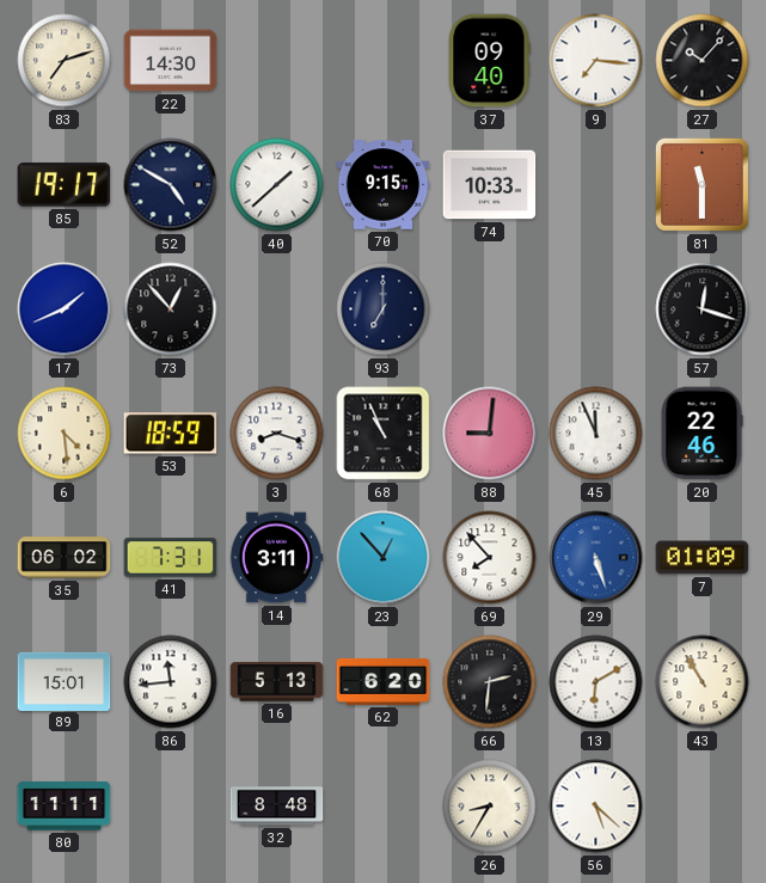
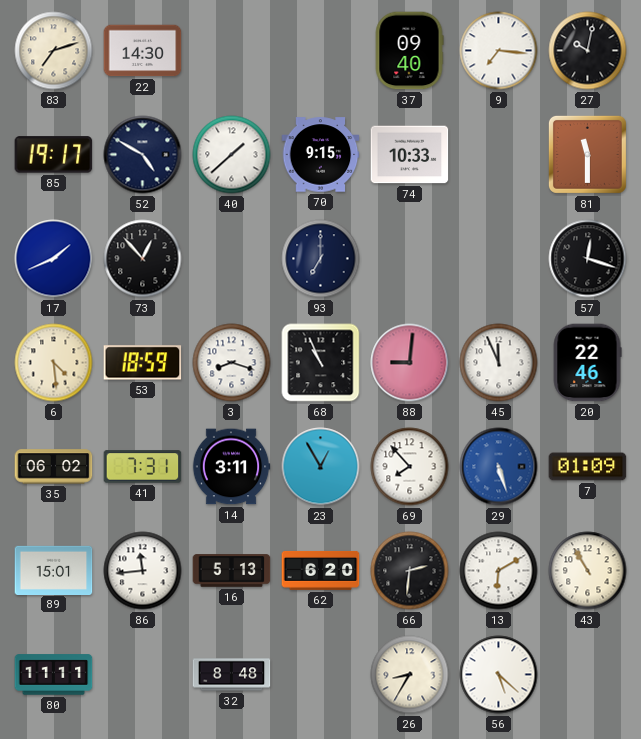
27: 10:07 -> 10:02 (588, 51)
23: 12:53 -> 12:55 (321, 467)
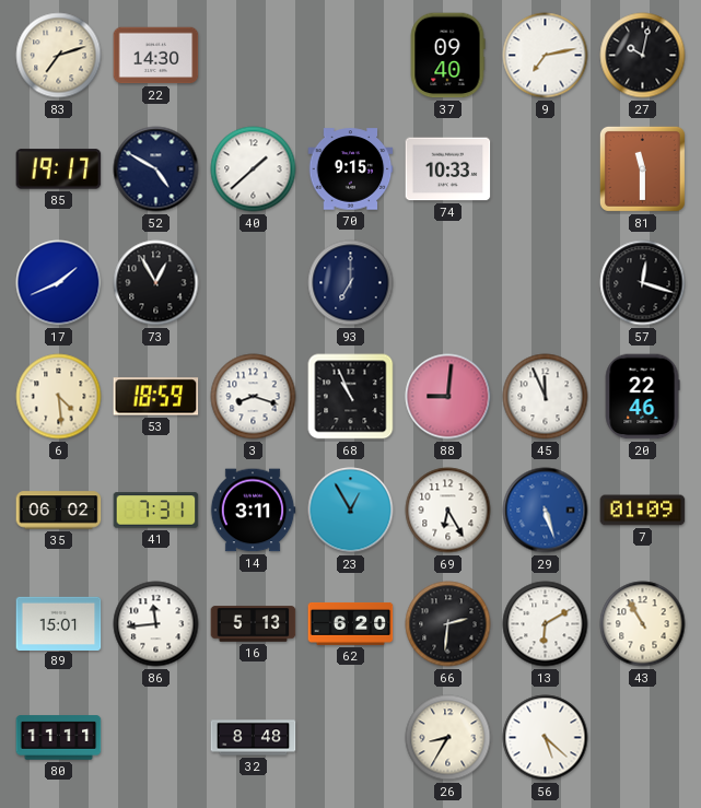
9: 7:16 -> 7:13 (546, 56)
73: 12:53 -> 12:55 (156, 283)
69: 7:53 -> 6:25 (448, 511)
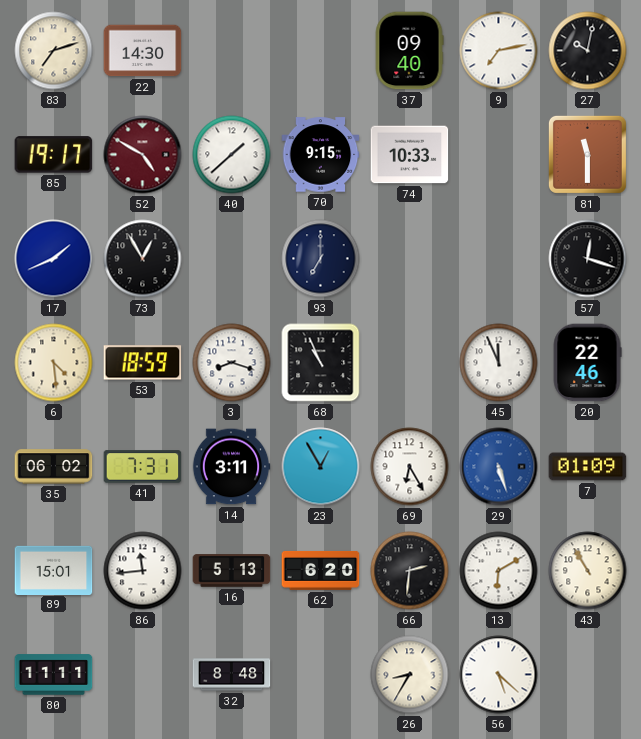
52 dial: navy -> burgundy (143, 155)
88: 9:01 -> none (448, 397)
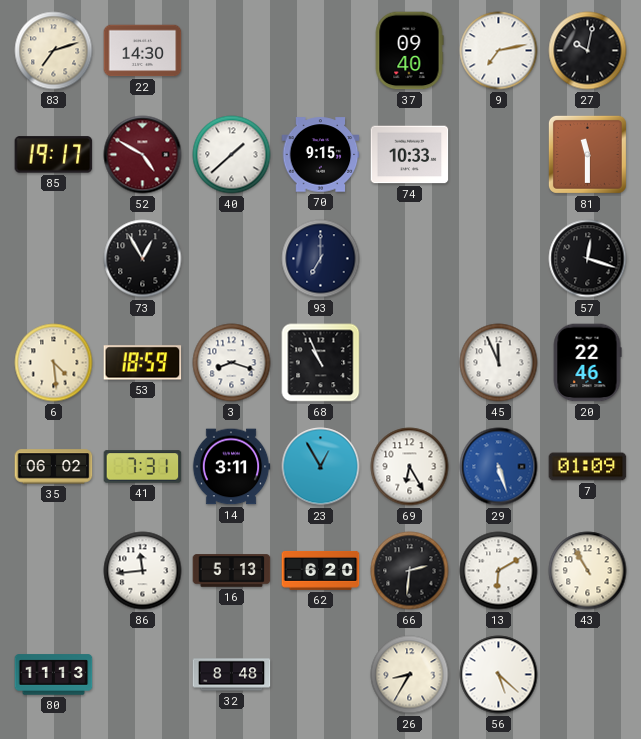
17: 1:41 -> none (54, 259)
89: 15:01 -> none (54, 570)
80: 11:11 -> 11:13 (54, 675)
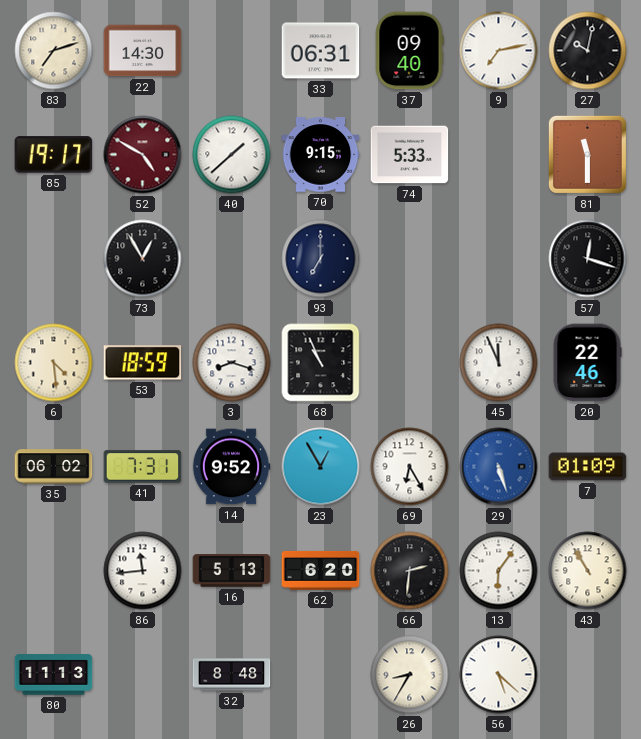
33: none -> 06:31 (321, 51)
74: 10:33 -> 5:33 (410, 155)
14: 3:11 -> 9:52 (231, 467)
13: 6:10 -> 6:06 (499, 571)
